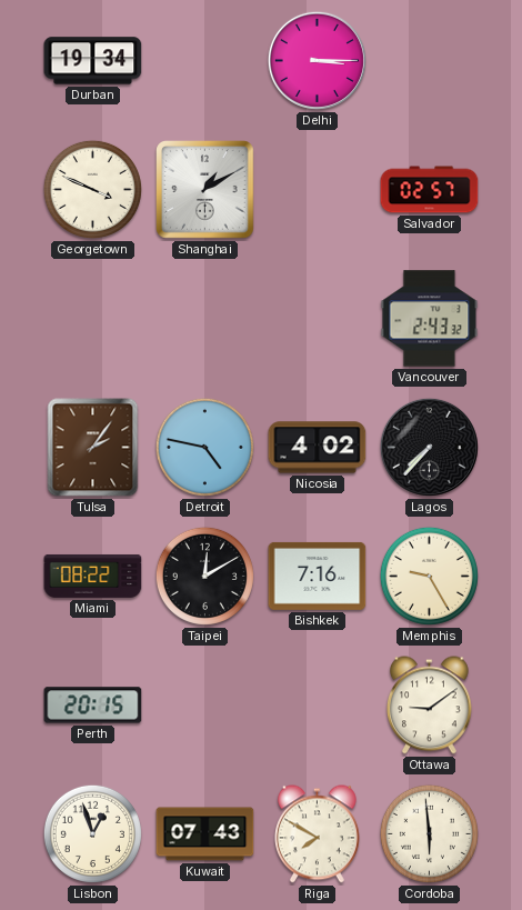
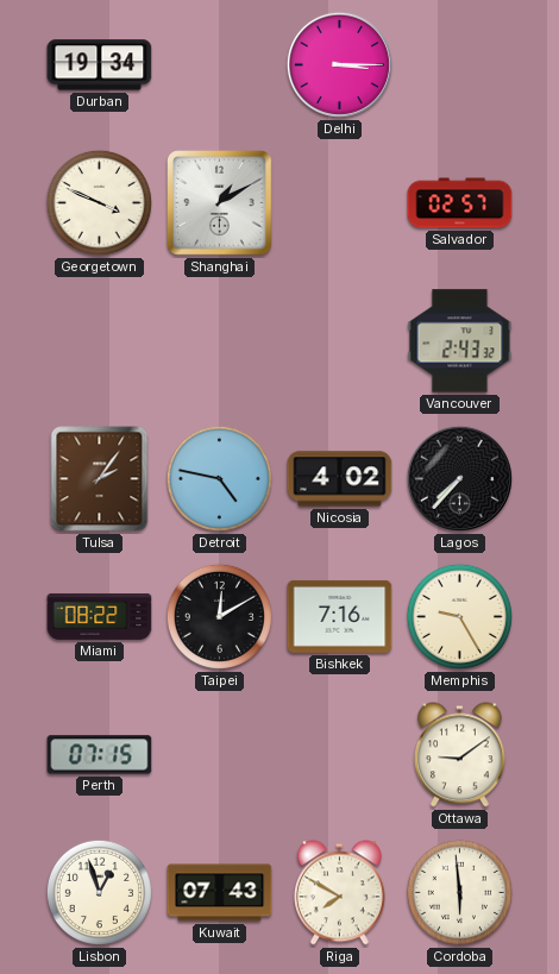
Perth: 20:15 -> 07:15 (100, 755)
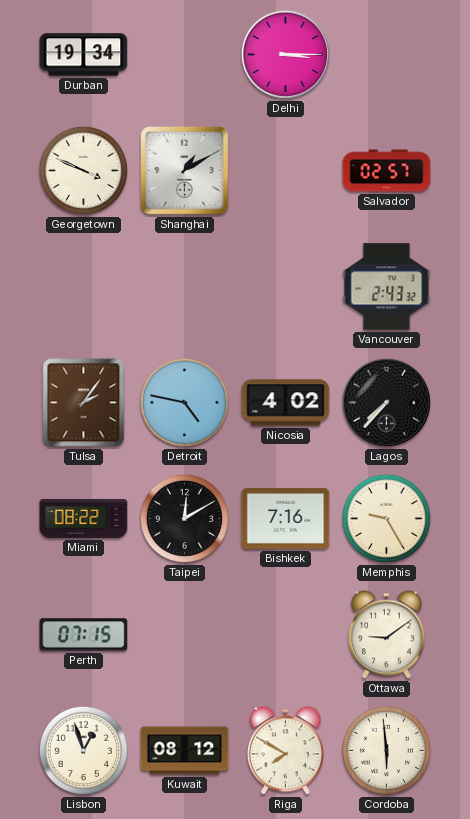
Kuwait: 07:43 -> 08:12 (185, 751)
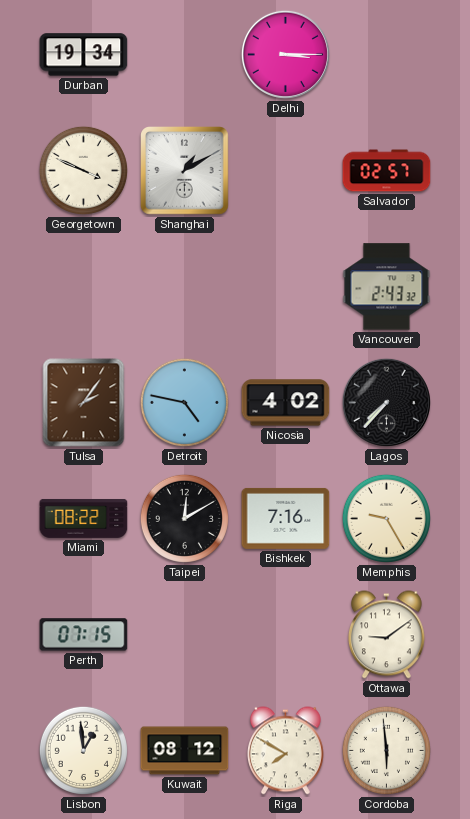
Lisbon: 12:57 -> 12:59 (83, 750)
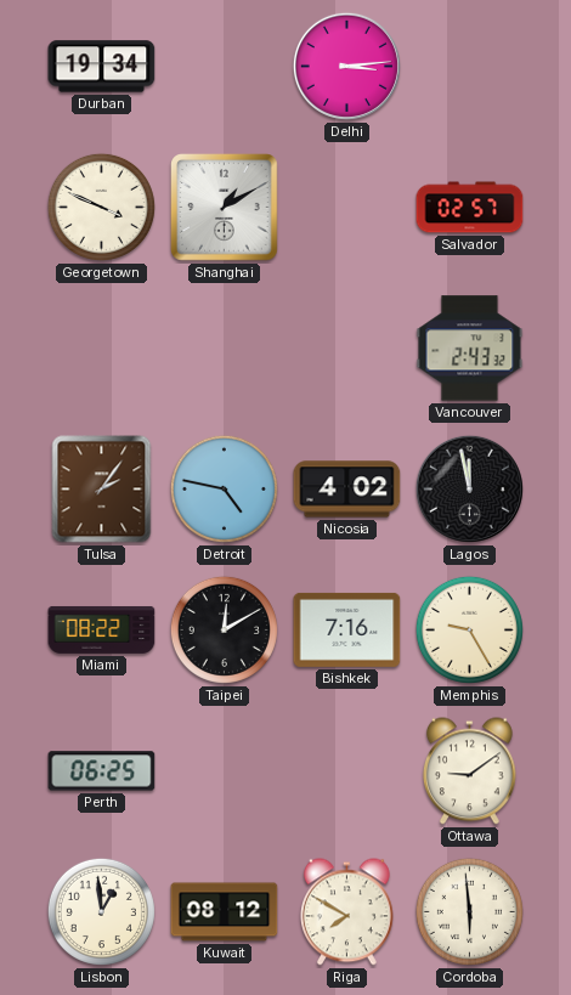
Delhi: 3:15 -> 3:14 (346, 66)
Lagos: 7:37 -> 11:58 (469, 488)
Perth: 07:15 -> 06:25 (102, 771)
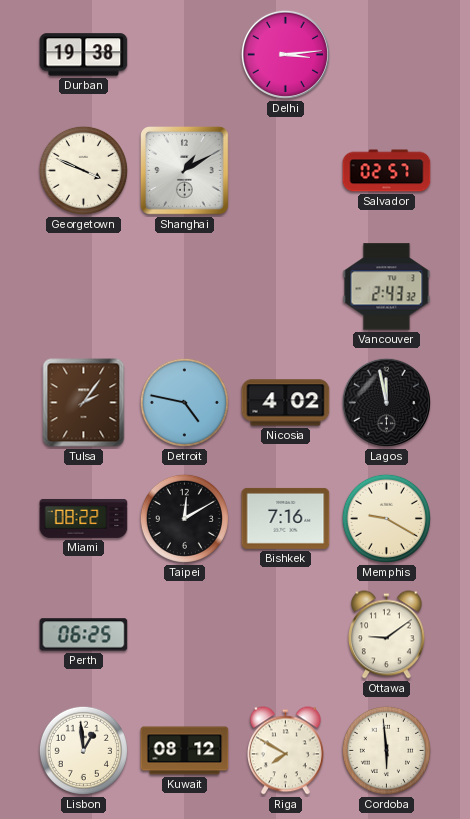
Durban: 19:34 -> 19:38 (84, 55)
Memphis: 9:25 -> 9:20 (386, 518)
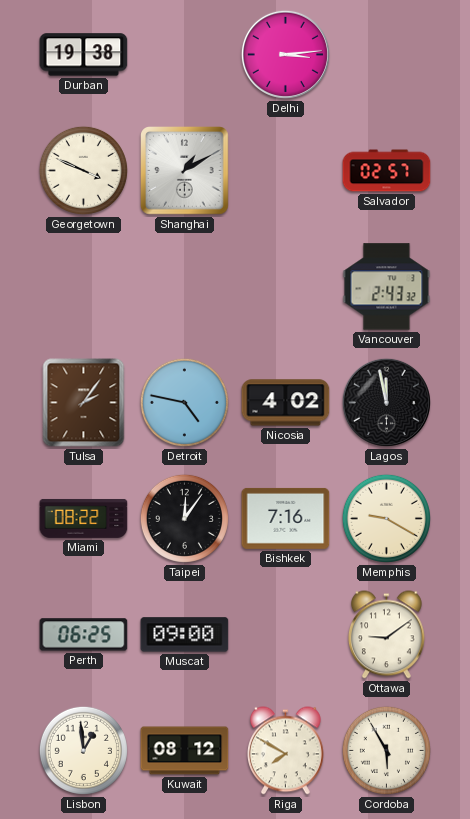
Taipei: 12:10 -> 12:06 (184, 518)
Muscat: none -> 09:00 (185, 635)
Cordoba: 5:59 -> 5:55 (386, 750)
